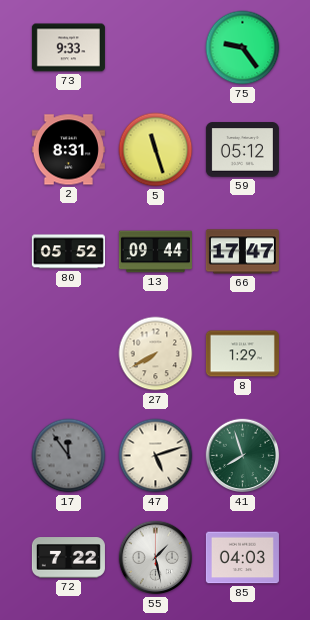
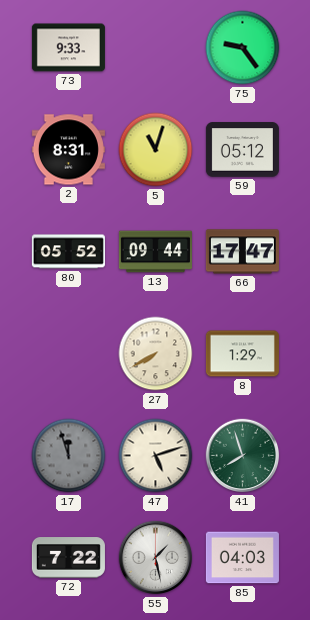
5: 11:27 -> 11:03 (156, 150)
17: 11:54 -> 11:57 (69, 456)
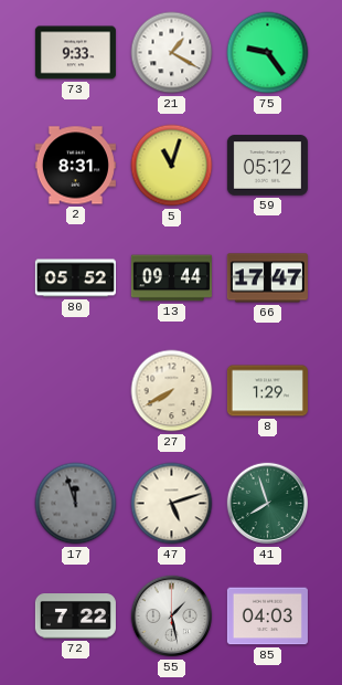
21: none -> 1:20 (172, 53)
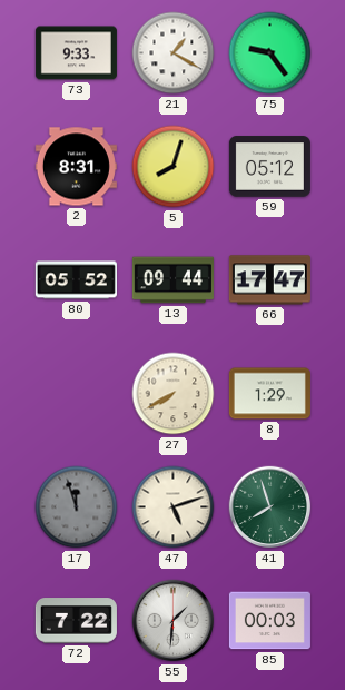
5: 11:03 -> 8:03 (174, 167)
55: 1:28 -> 1:31 (174, 621)
85: 04:03 -> 00:03 (269, 621)
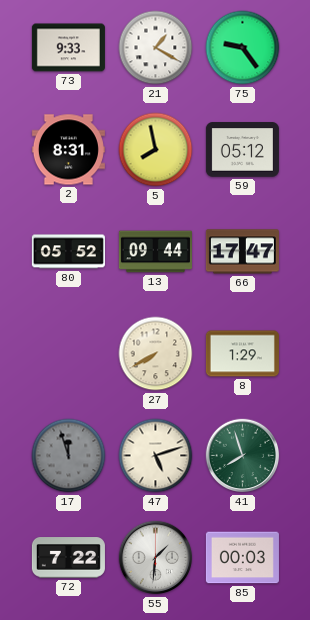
5: 8:03 -> 7:58 (156, 150)
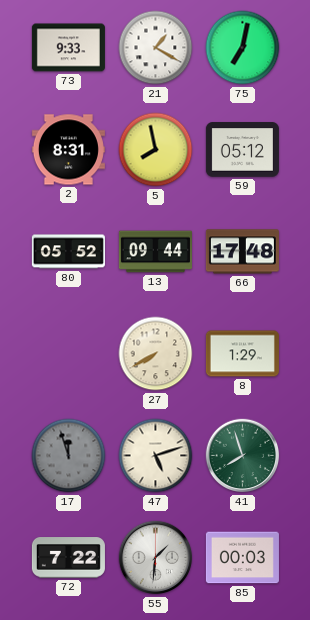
75: 9:24 -> 7:02 (243, 48)
66: 17:47 -> 17:48 (242, 252)
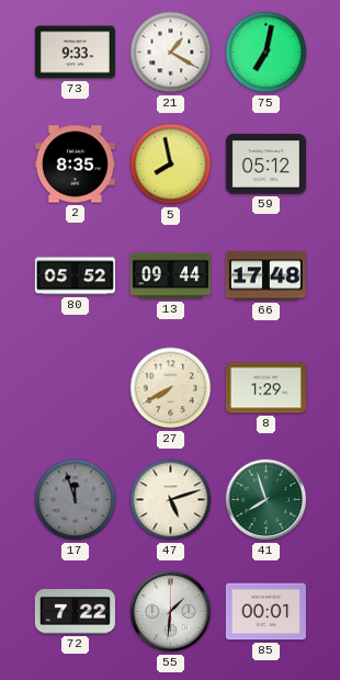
2: 8:31 -> 8:35 (75, 165)
85: 00:03 -> 00:01 (265, 612)
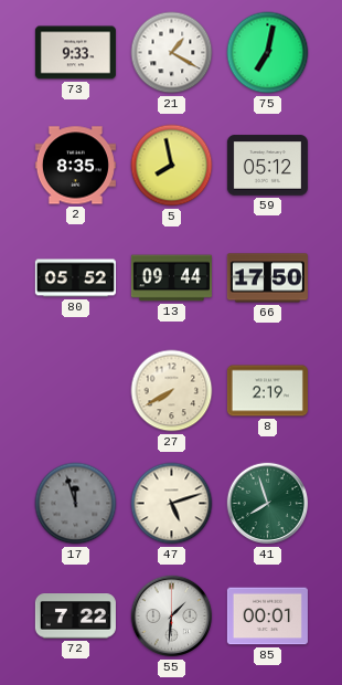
66: 17:48 -> 17:50 (267, 278)
8: 1:29 -> 2:19 (267, 391)
